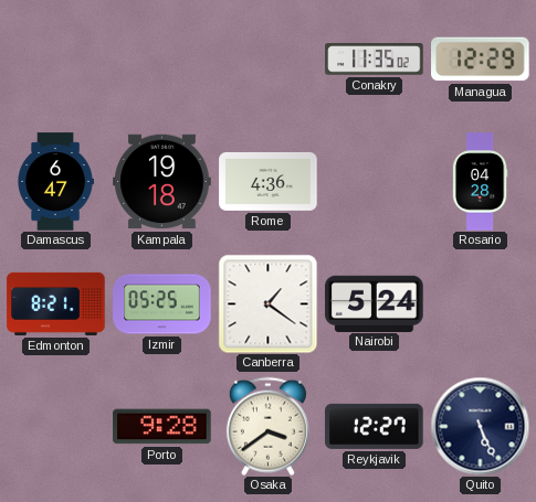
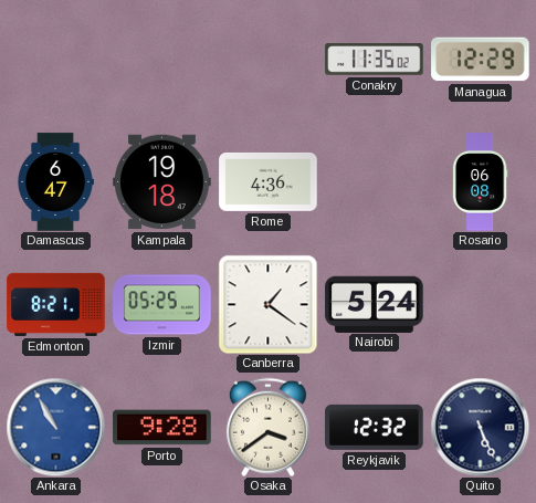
Rosario: 04:28 -> 06:08 (480, 182)
Ankara: none -> 10:55 (55, 427)
Reykjavik: 12:27 -> 12:32 (375, 427)
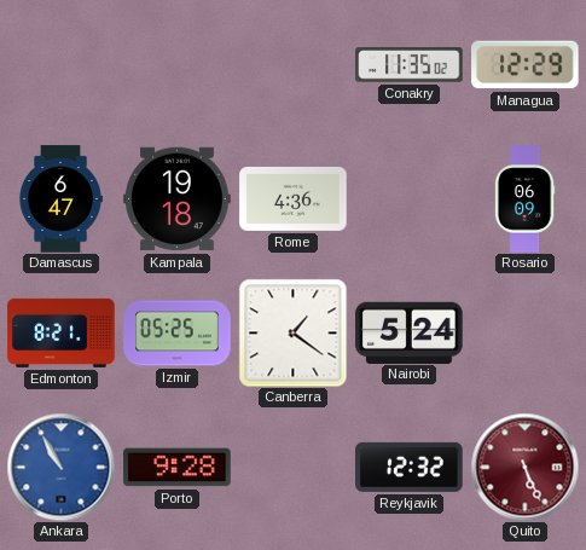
Rosario: 06:08 -> 06:09 (524, 199)
Osaka: 3:39 -> none (267, 427)
Quito dial: navy -> burgundy (524, 467)
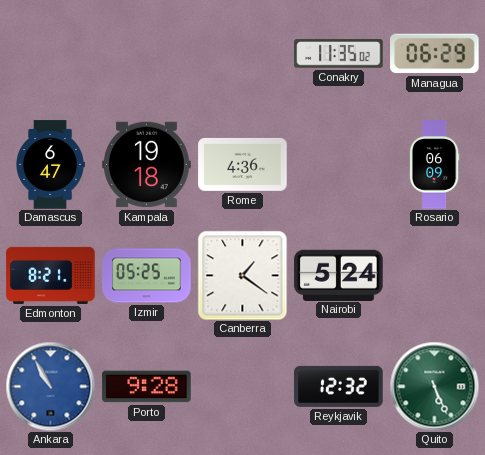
Managua: 12:29 -> 06:29 (435, 54)
Quito dial: burgundy -> green (434, 386)
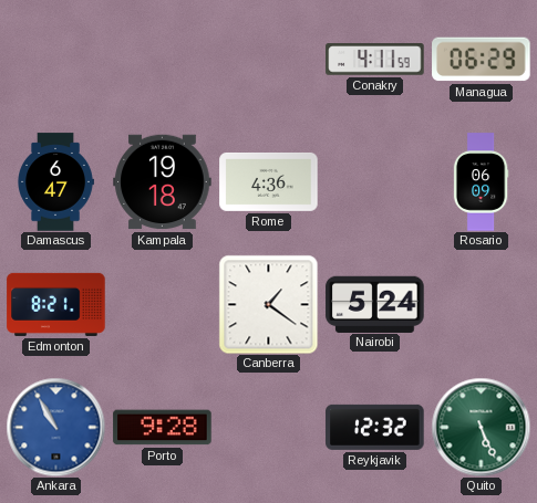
Conakry: 11:35 -> 4:11 (375, 60)
Izmir: 05:25 -> none (147, 276)
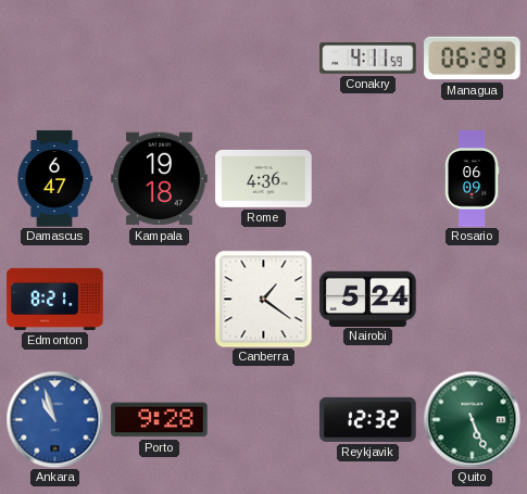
Ankara: 10:55 -> 10:57 (54, 419)
